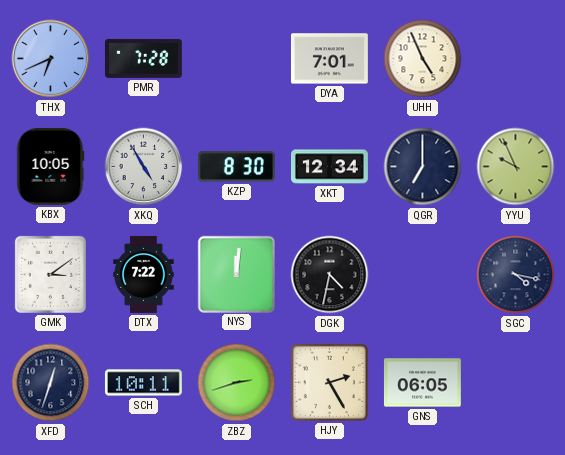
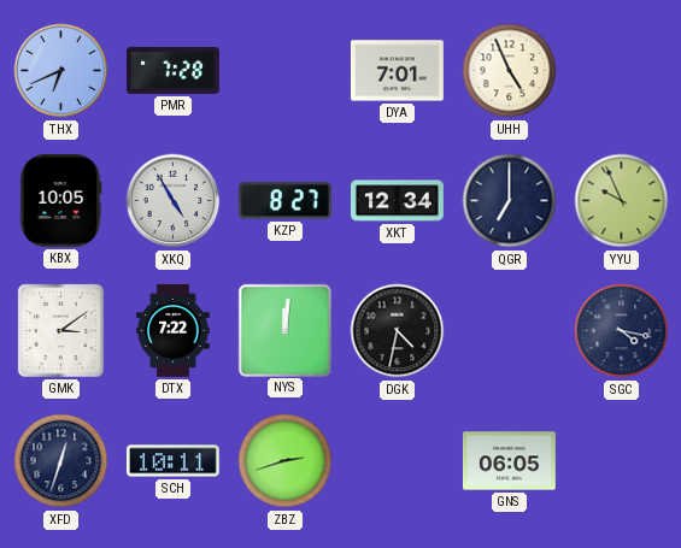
KZP: 8:30 -> 8:27 (284, 201)
HJY: 2:25 -> none (329, 382)
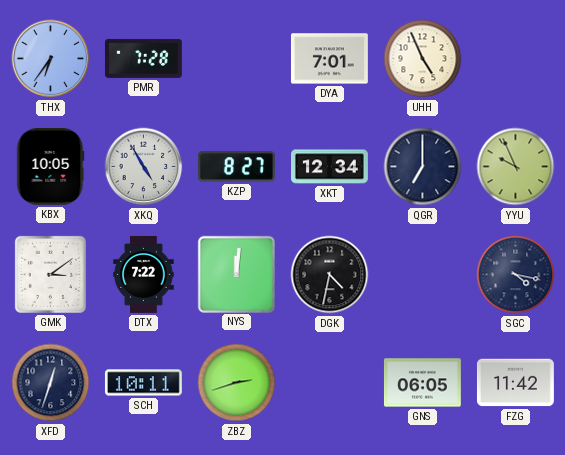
THX: 6:41 -> 6:36 (51, 59)
FZG: none -> 11:42 (515, 383)
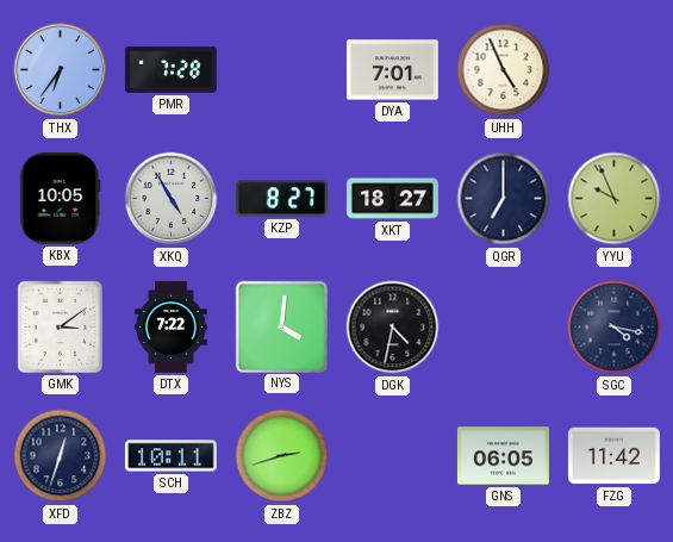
XKT: 12:34 -> 18:27 (393, 199)
NYS: 12:01 -> 4:01 (281, 326)
